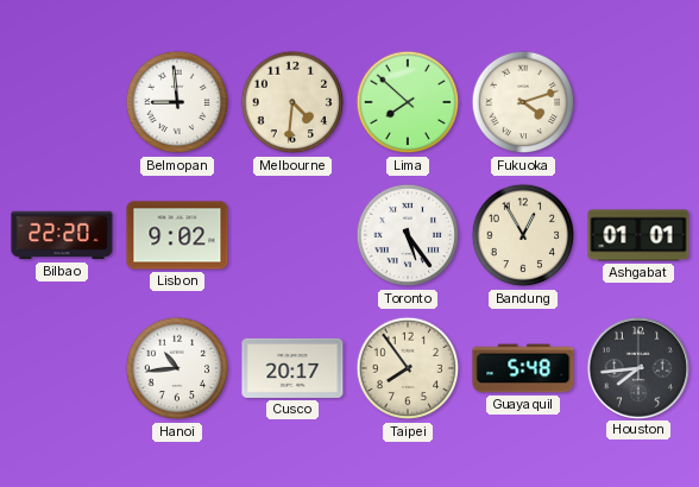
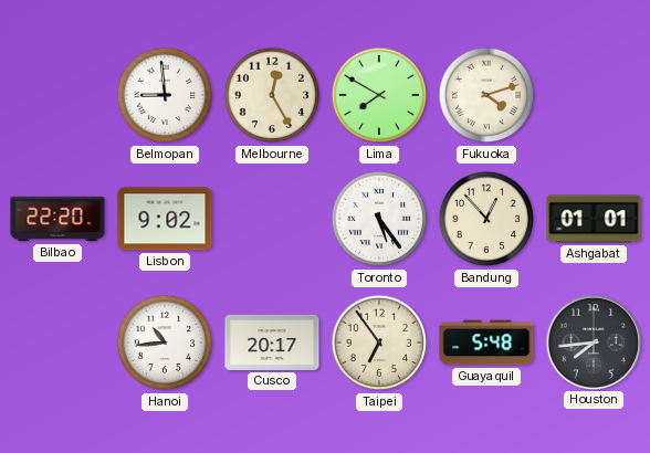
Melbourne: 4:31 -> 12:25 (272, 95)
Lima: 7:52 -> 7:50 (379, 95)
Bandung: 12:55 -> 12:53 (486, 219)
Taipei: 7:54 -> 6:54 (379, 343)
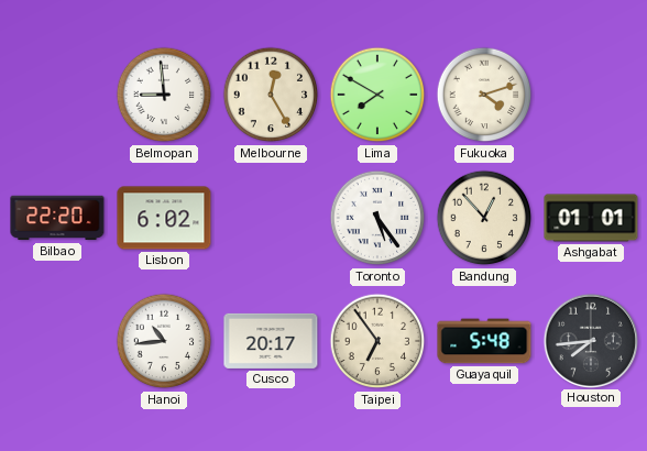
Lisbon: 9:02 -> 6:02 (164, 218)
